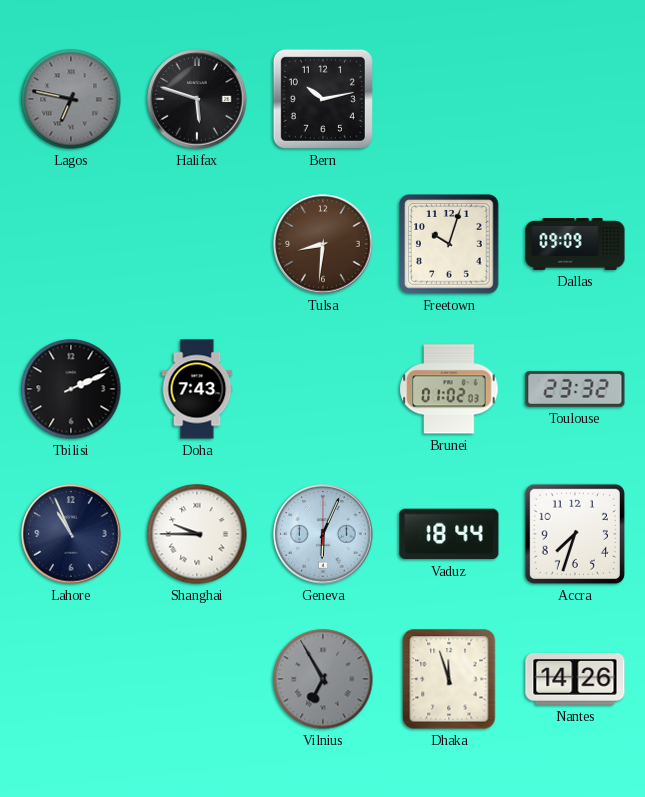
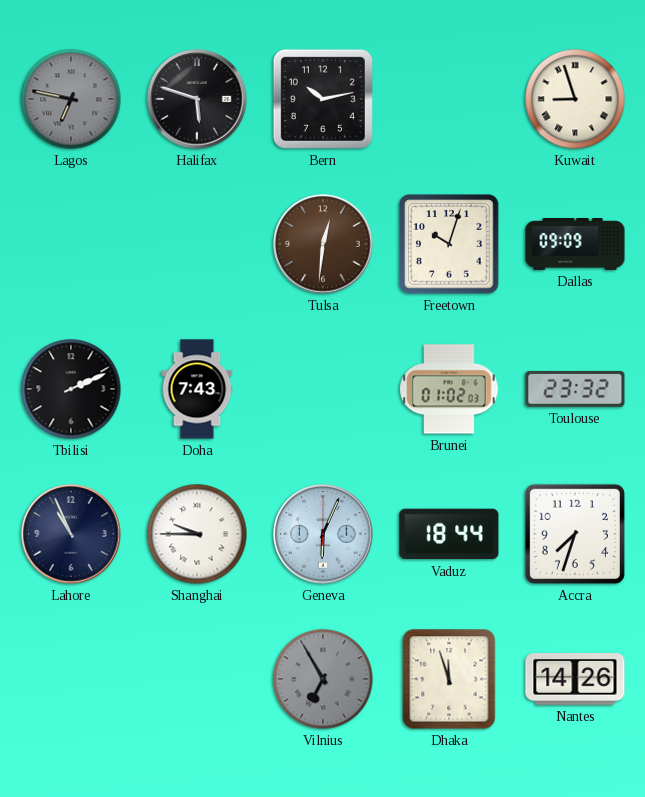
Kuwait: none -> 8:57 (575, 99)
Tulsa: 8:31 -> 12:31 (323, 244)
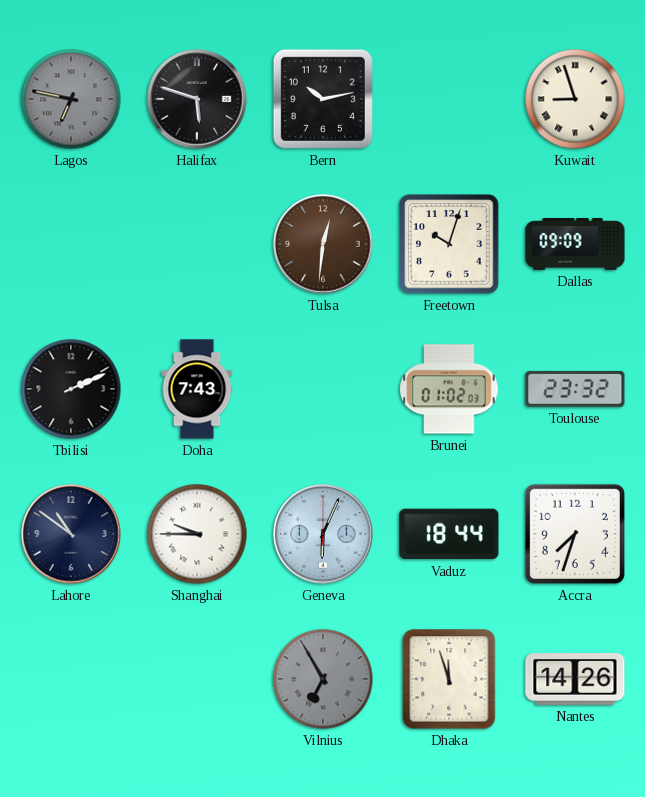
Lahore: 10:56 -> 10:51 (71, 534)
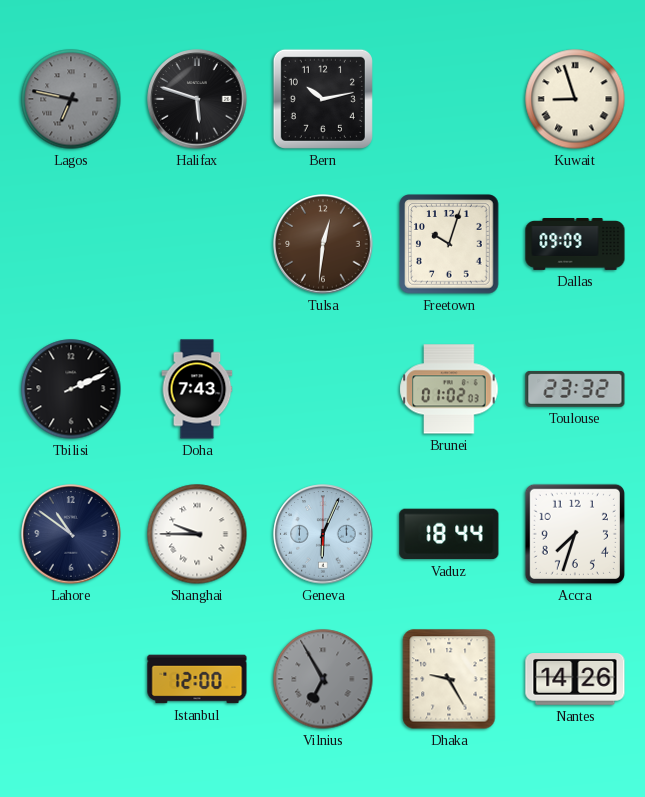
Istanbul: none -> 12:00 (197, 679)
Dhaka: 11:57 -> 9:25 (449, 679)
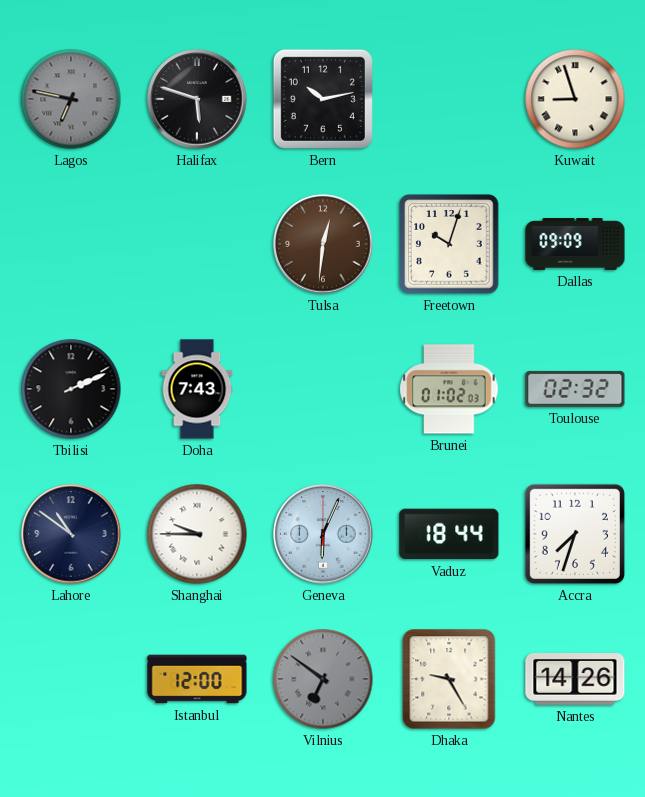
Toulouse: 23:32 -> 02:32 (575, 389)
Vilnius: 6:55 -> 6:51 (323, 679)
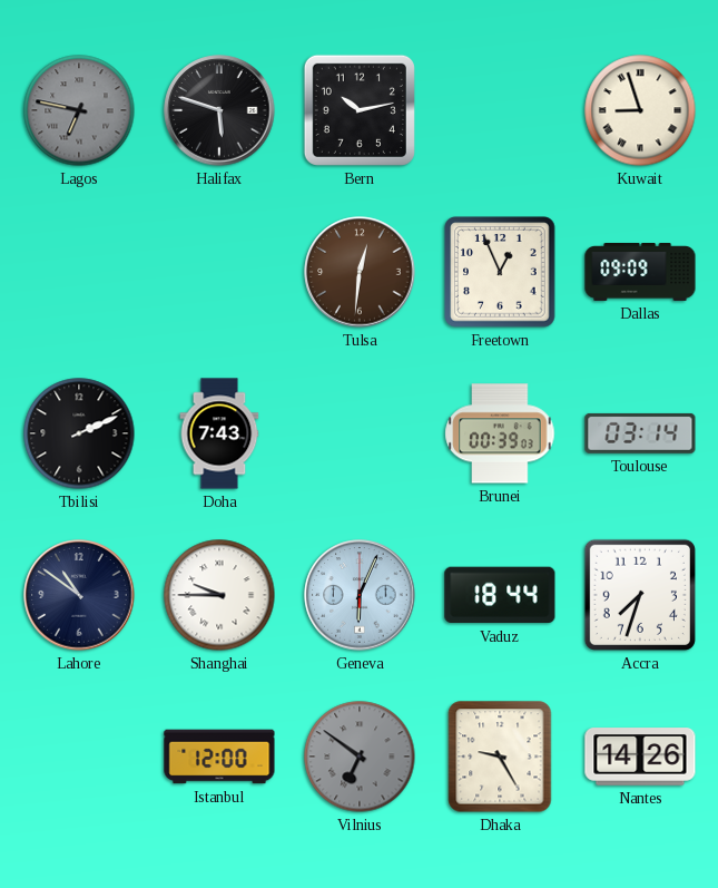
Freetown: 10:03 -> 12:56 (500, 272)
Brunei: 01:02 -> 00:39 (500, 433)
Toulouse: 02:32 -> 03:14 (640, 433)
